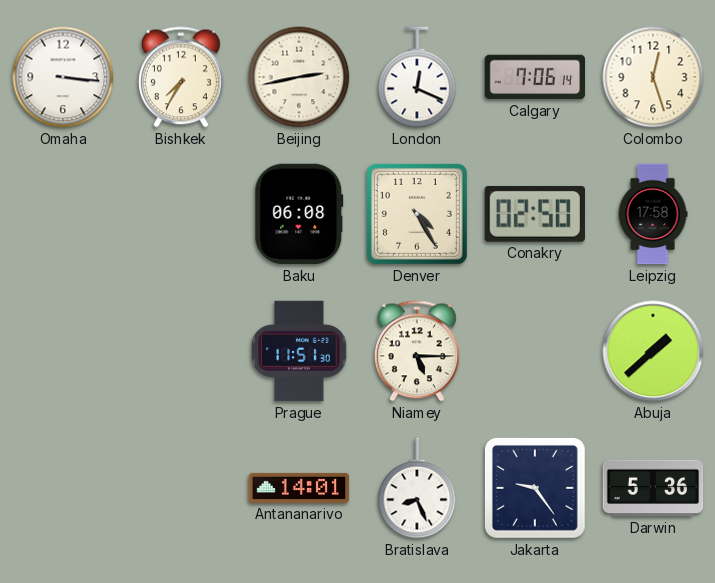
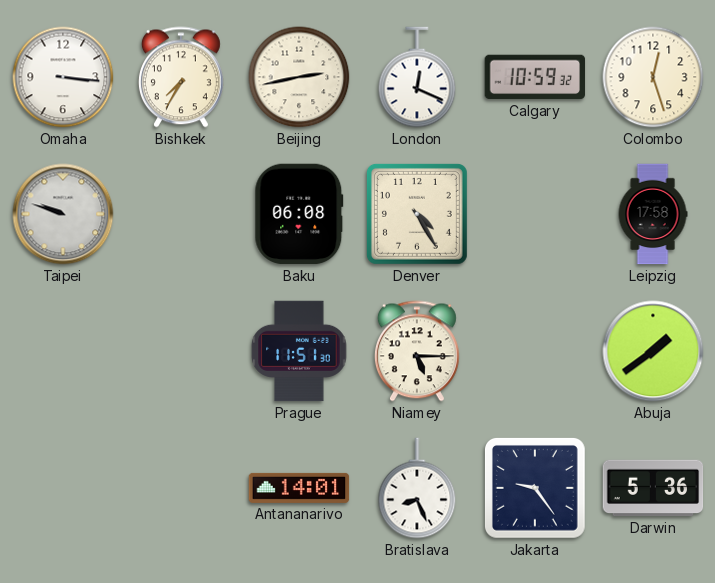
Calgary: 7:06 -> 10:59 (535, 77)
Taipei: none -> 9:48 (63, 214)
Conakry: 02:50 -> none (534, 214)
Abuja: 1:38 -> 1:39 (653, 351)
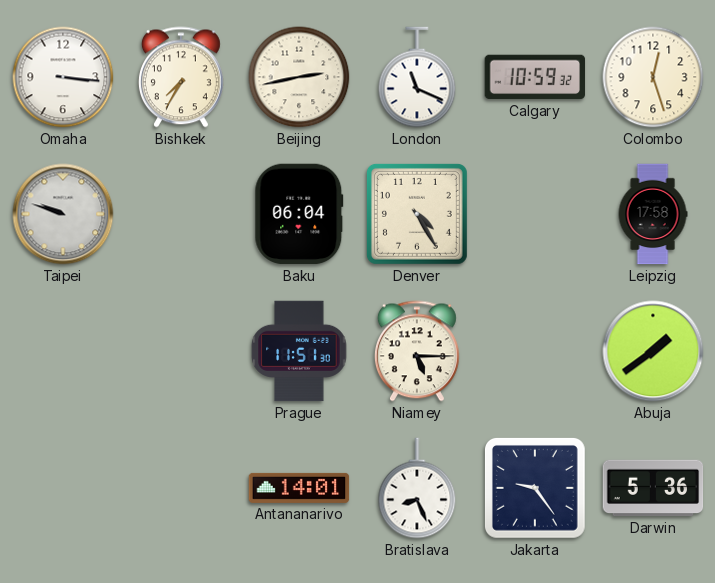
London: 12:19 -> 11:19 (417, 77)
Baku: 06:08 -> 06:04 (299, 214)
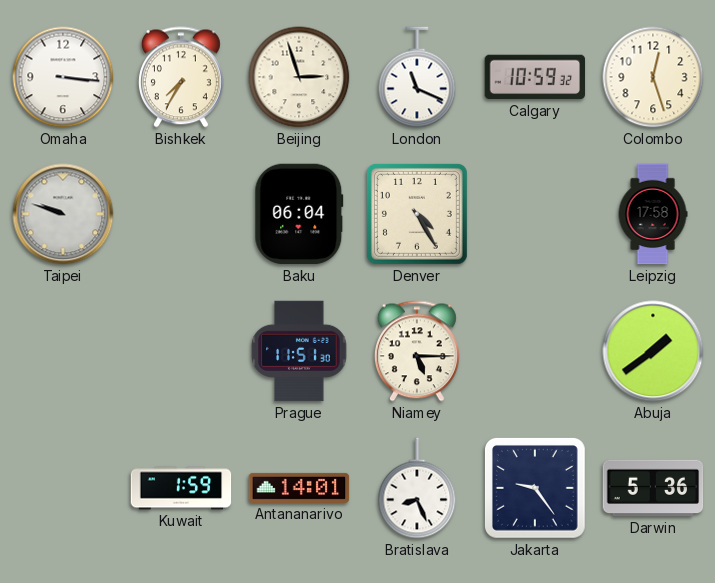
Beijing: 2:43 -> 2:57 (299, 77)
Kuwait: none -> 1:59 (181, 488)
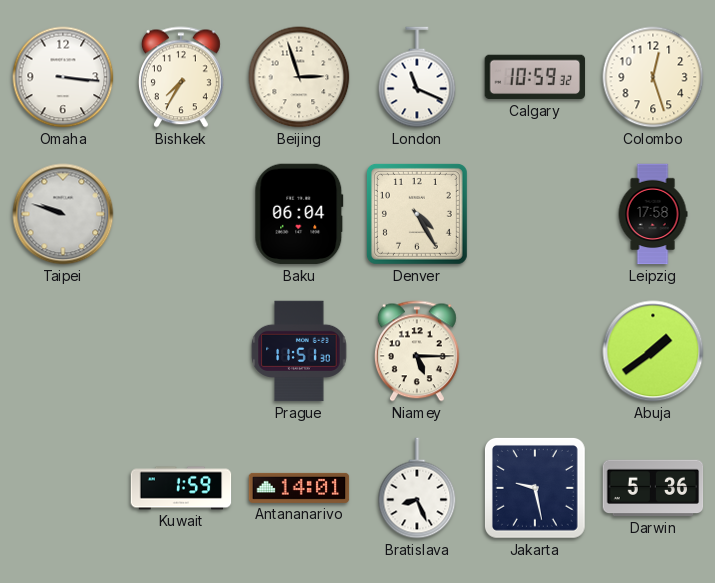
Jakarta: 9:24 -> 9:28 (535, 488)
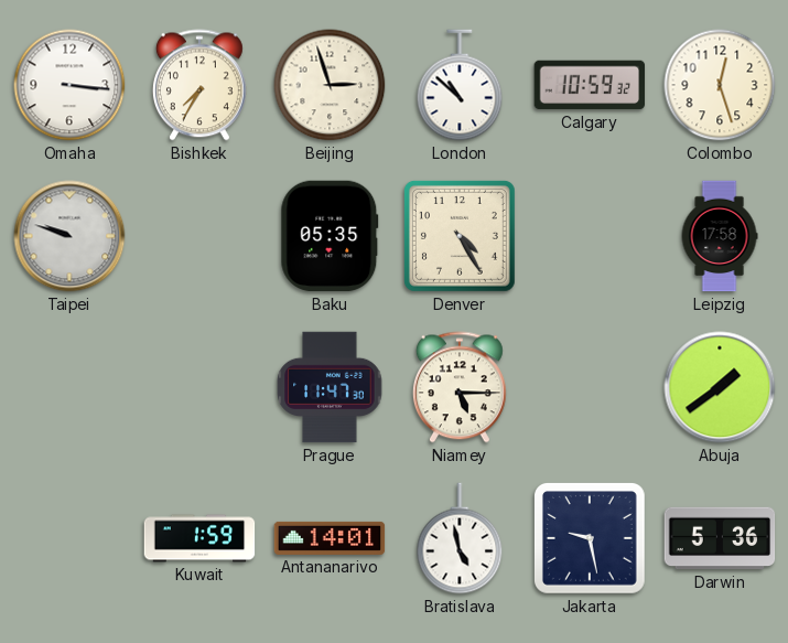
London: 11:19 -> 10:52 (460, 85)
Baku: 06:04 -> 05:35 (330, 236)
Prague: 11:51 -> 11:47 (330, 387)
Bratislava: 8:26 -> 4:58 (460, 538)
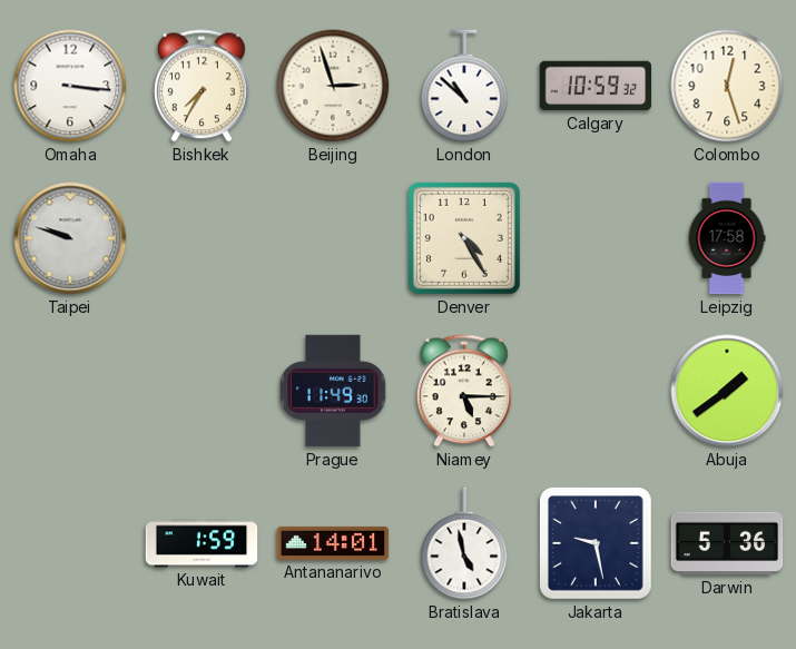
Baku: 05:35 -> none (330, 236)
Prague: 11:47 -> 11:49 (333, 391)
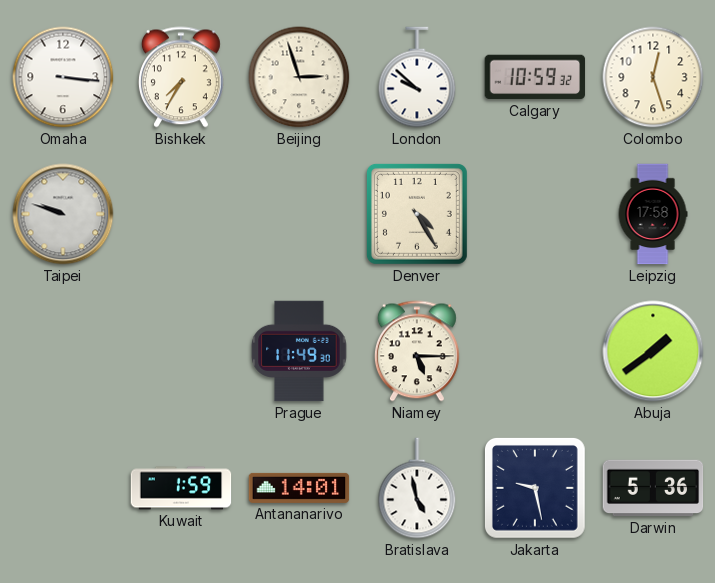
London: 10:52 -> 9:52 (417, 77)
